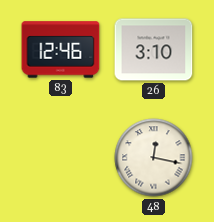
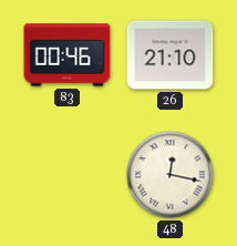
83: 12:46 -> 00:46 (68, 55)
26: 3:10 -> 21:10 (171, 55)
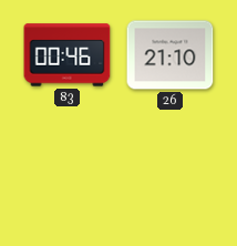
48: 12:17 -> none (171, 175)
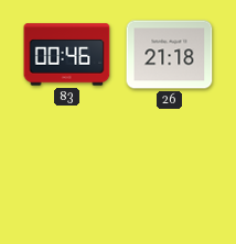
26: 21:10 -> 21:18 (170, 55)
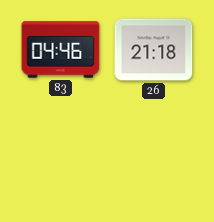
83: 00:46 -> 04:46 (61, 50)
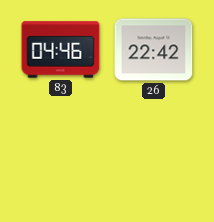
26: 21:18 -> 22:42 (154, 50)
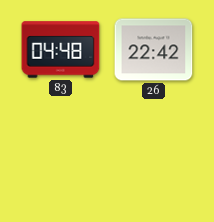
83: 04:46 -> 04:48 (61, 50)
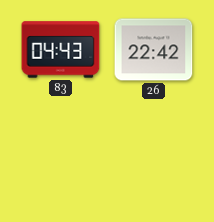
83: 04:48 -> 04:43 (61, 50)
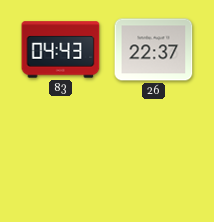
26: 22:42 -> 22:37 (154, 50)
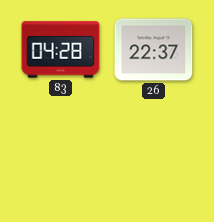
83: 04:43 -> 04:28 (61, 50)
